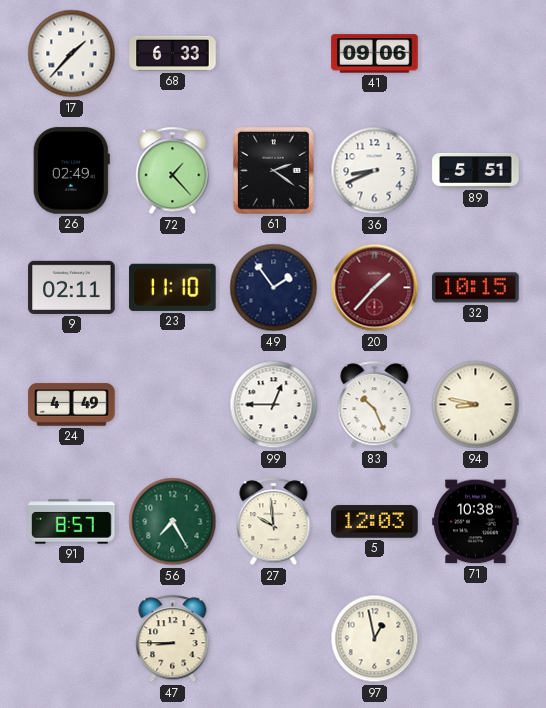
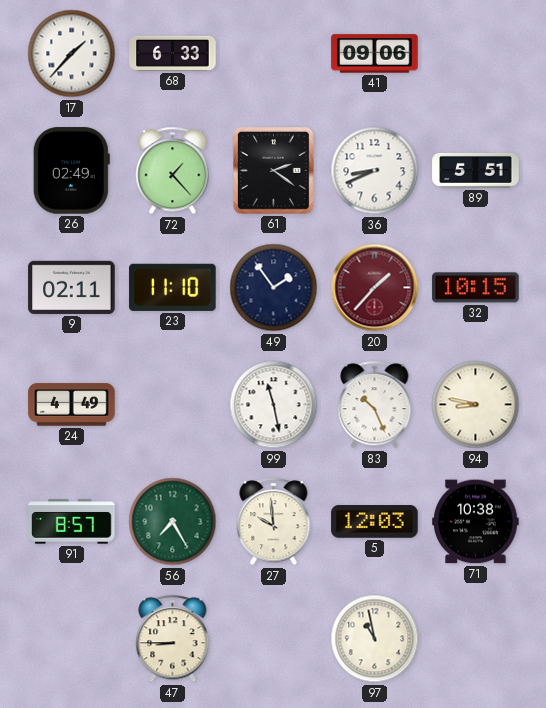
99: 12:45 -> 11:28 (274, 405)
97: 12:58 -> 10:58 (375, 639)
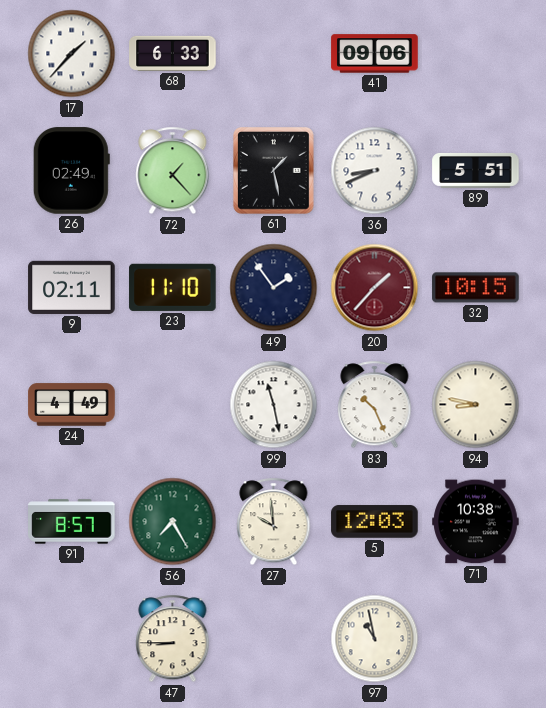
61: 2:21 -> 1:28 (274, 171)
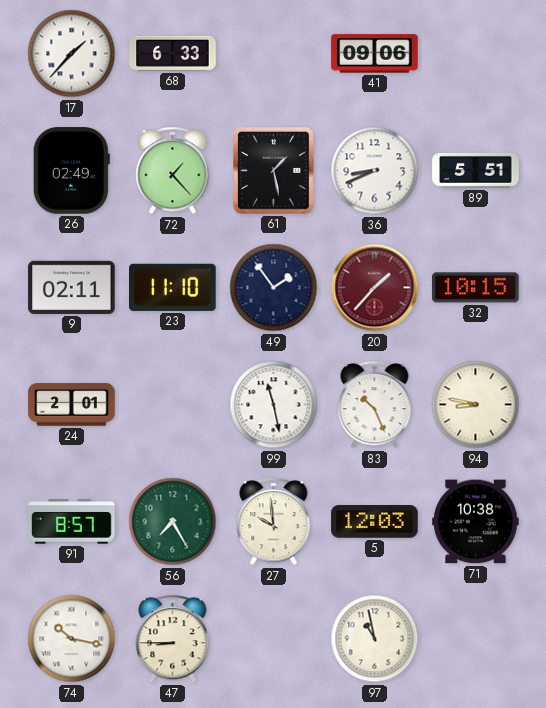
24: 4:49 -> 2:01 (72, 405)
74: none -> 10:17 (72, 639)
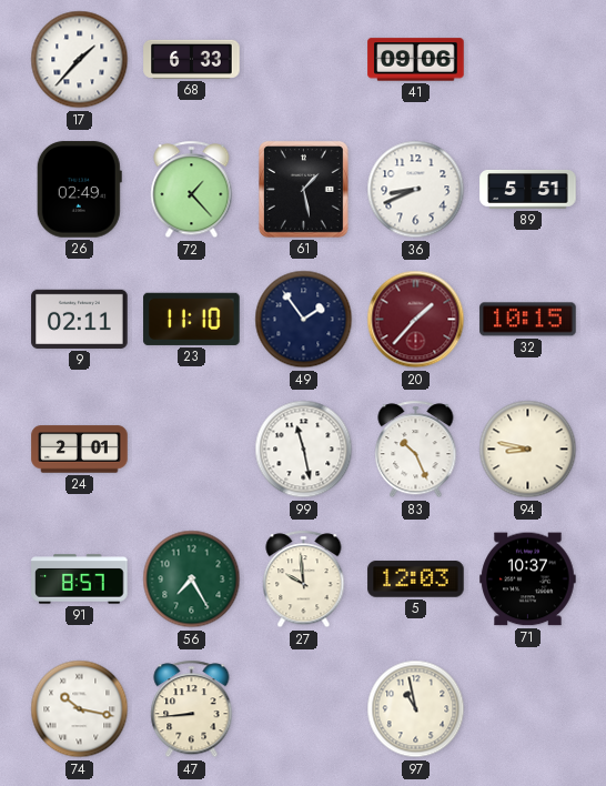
71: 10:38 -> 10:37 (528, 580)
47: 8:45 -> 8:44 (192, 709)
